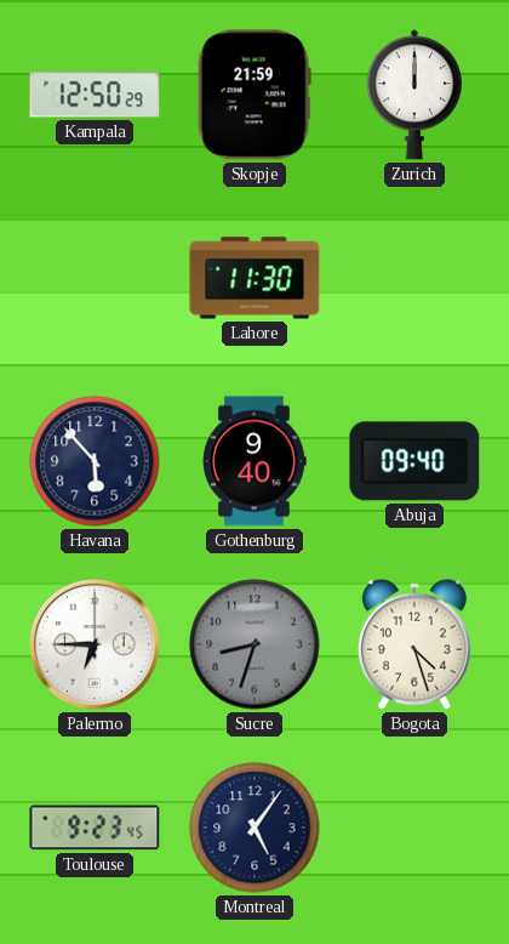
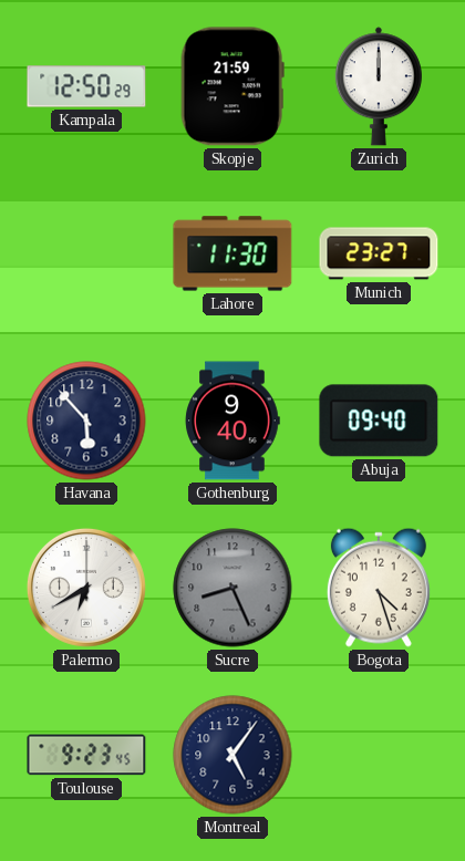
Munich: none -> 23:27 (379, 253)
Palermo: 6:45 -> 6:40 (86, 588)
Sucre: 8:33 -> 8:26 (232, 588)
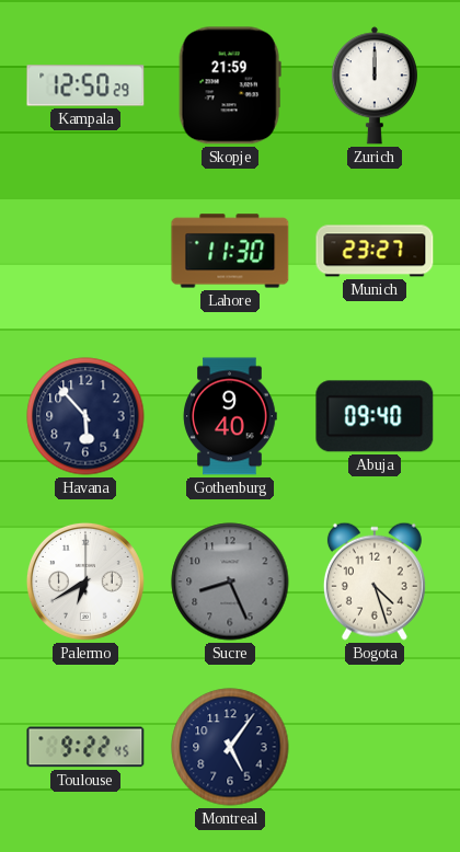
Toulouse: 9:23 -> 9:22 (85, 747)
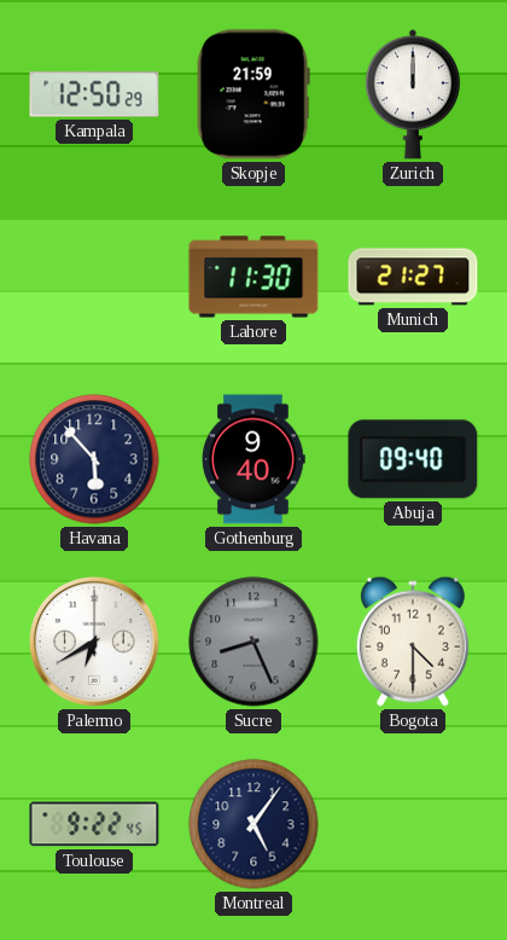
Munich: 23:27 -> 21:27 (413, 277)
Bogota: 4:27 -> 4:30 (413, 642)
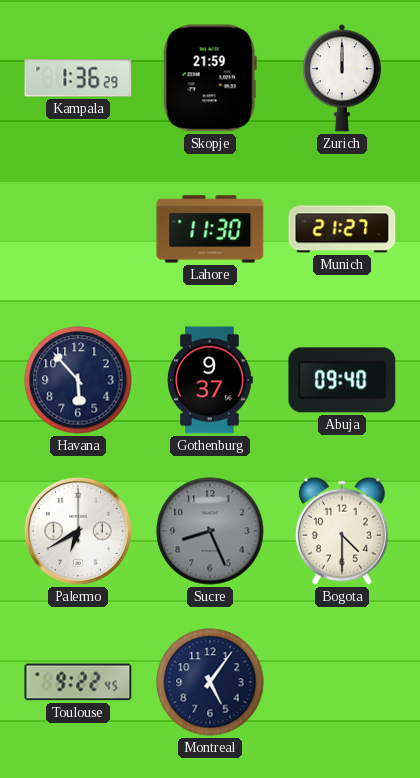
Kampala: 12:50 -> 1:36 (78, 78)
Gothenburg: 9:40 -> 9:37 (210, 380)
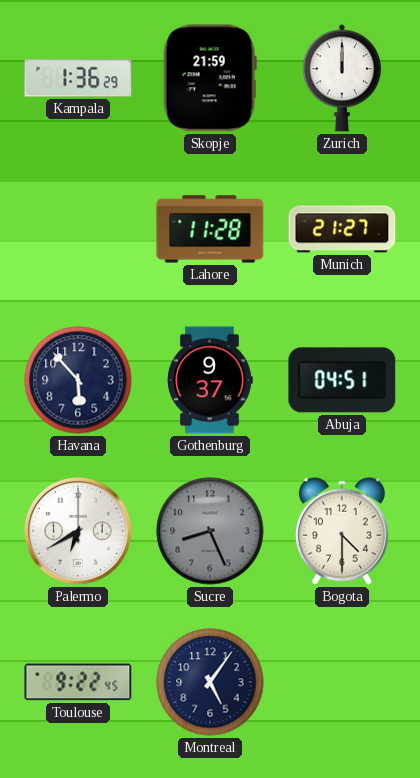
Lahore: 11:30 -> 11:28 (210, 229)
Abuja: 09:40 -> 04:51 (342, 380)
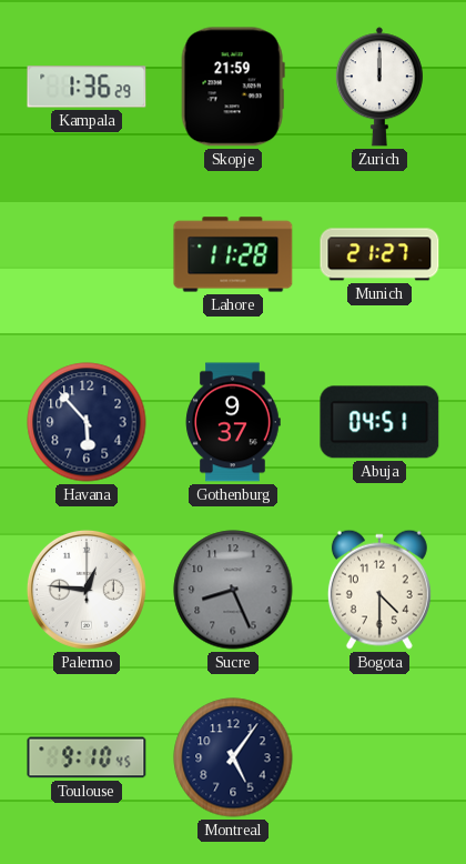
Palermo: 6:40 -> 12:46 (87, 590)
Toulouse: 9:22 -> 9:10 (87, 757)
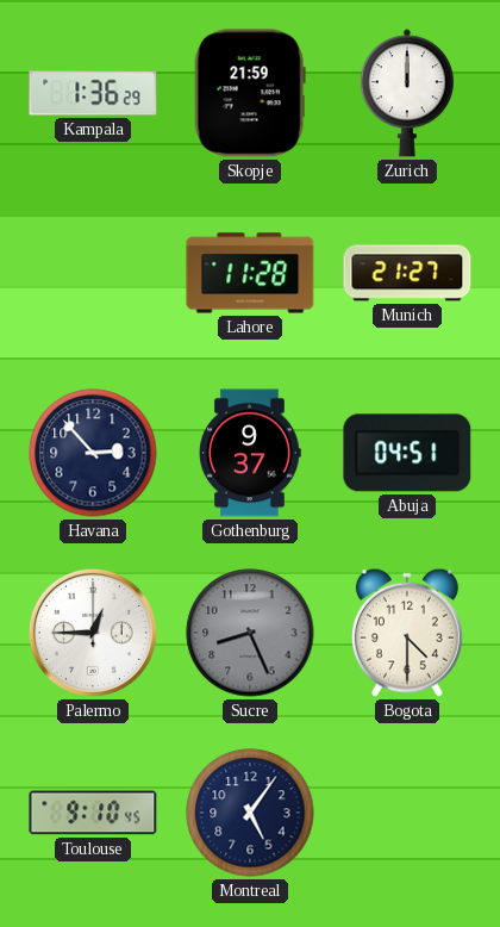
Havana: 5:53 -> 2:53 (93, 453)
Palermo: 12:46 -> 12:45 (93, 633)
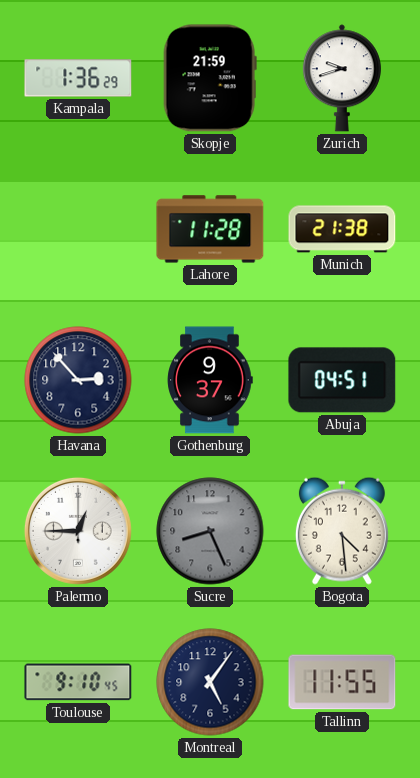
Zurich: 12:00 -> 9:42 (342, 78)
Munich: 21:27 -> 21:38 (342, 229)
Bogota: 4:30 -> 4:29 (342, 531)
Tallinn: none -> 11:55 (342, 682)
